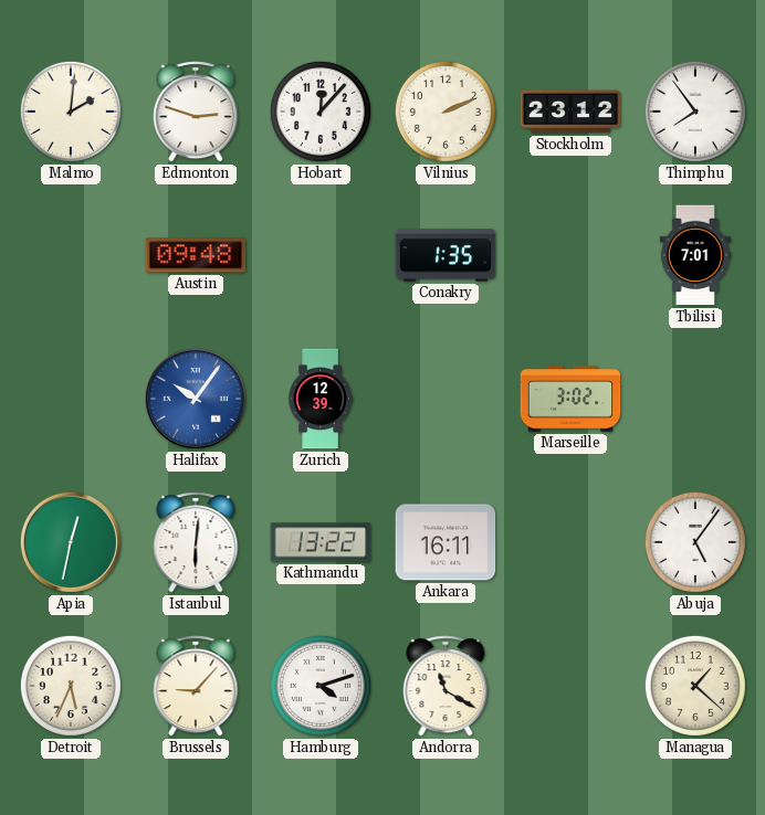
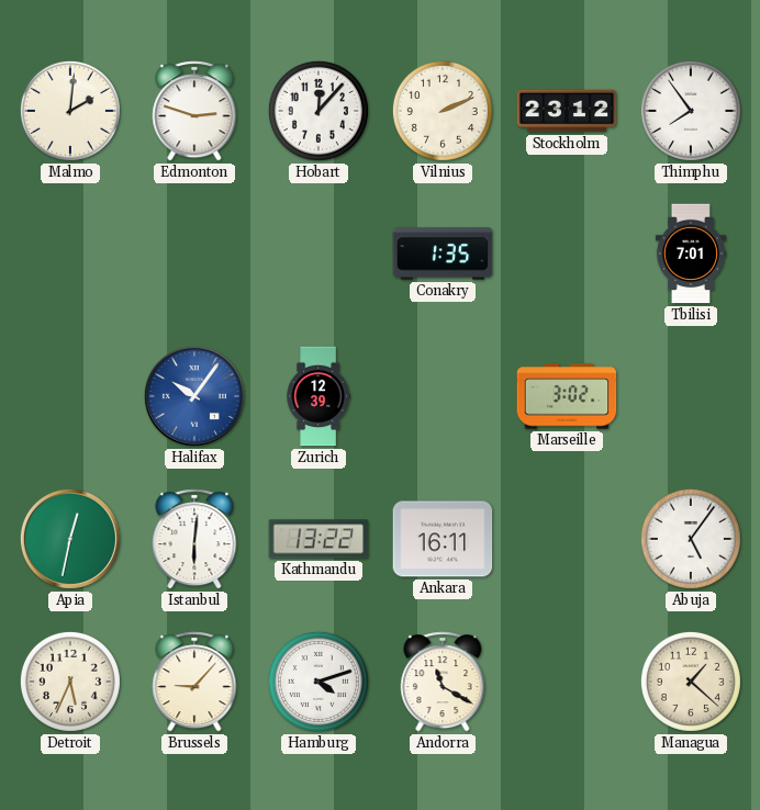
Austin: 09:48 -> none (196, 255)
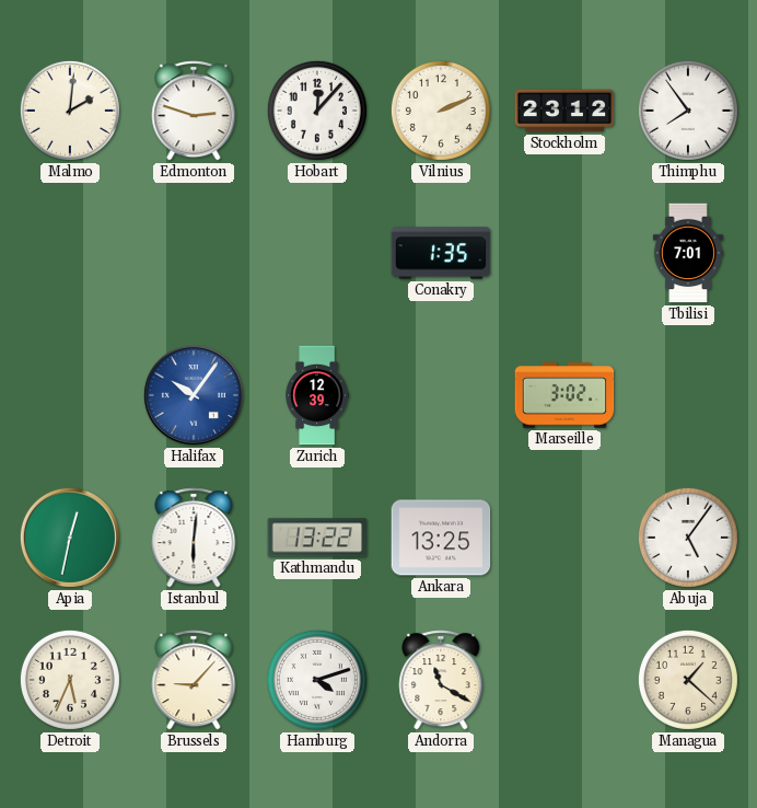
Ankara: 16:11 -> 13:25 (441, 538)
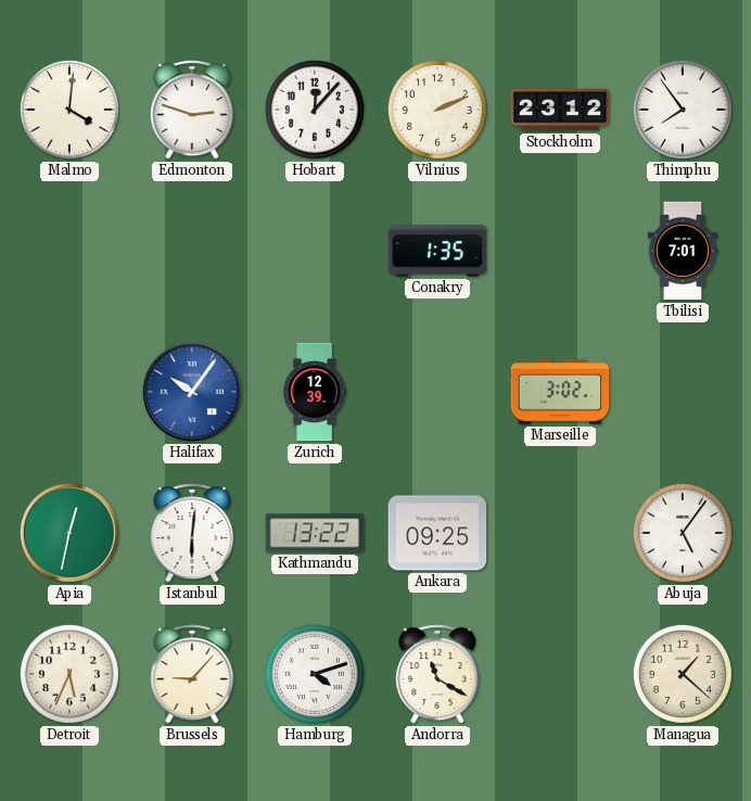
Malmo: 2:01 -> 4:01 (69, 110)
Ankara: 13:25 -> 09:25 (437, 533)
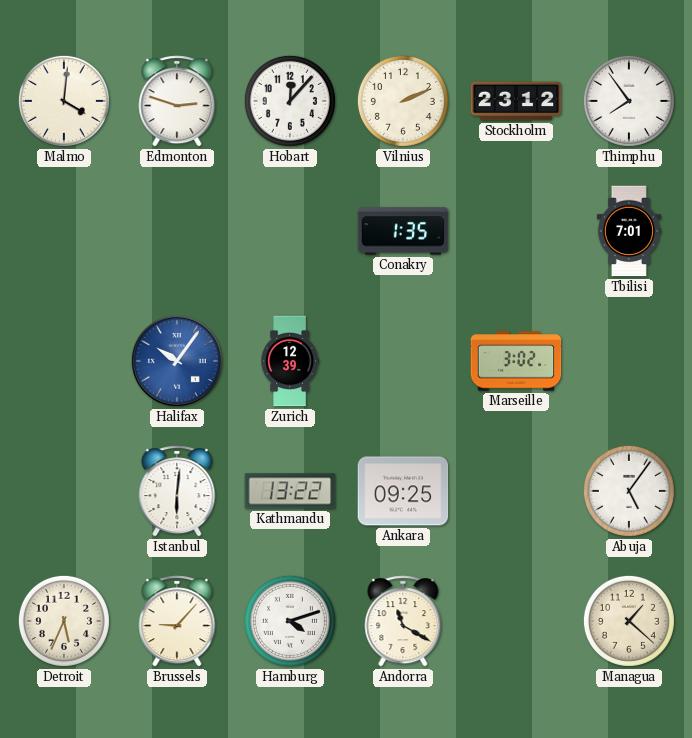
Apia: 12:32 -> none (69, 533)
